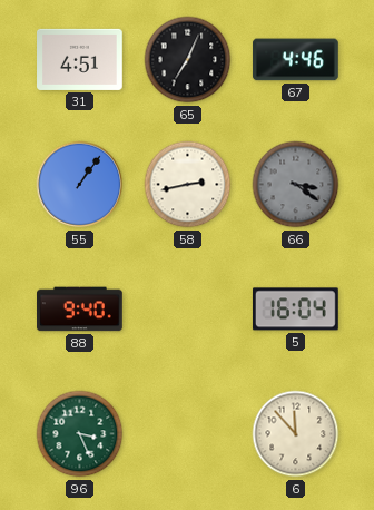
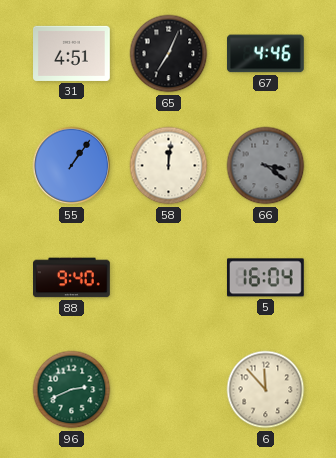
58: 2:43 -> 12:01 (169, 166)
96: 3:26 -> 2:41 (72, 390)
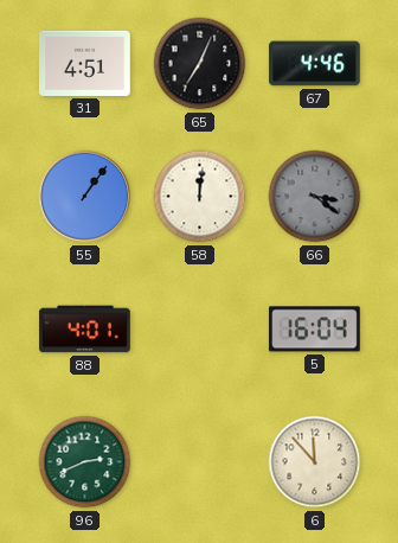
88: 9:40 -> 4:01 (85, 330)
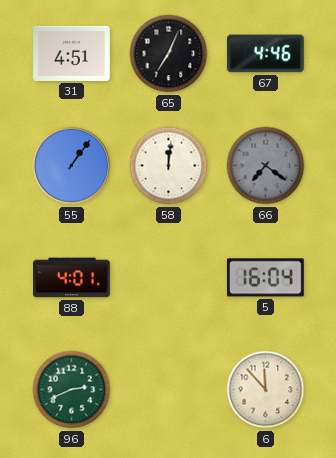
66: 3:21 -> 7:21 (266, 166)
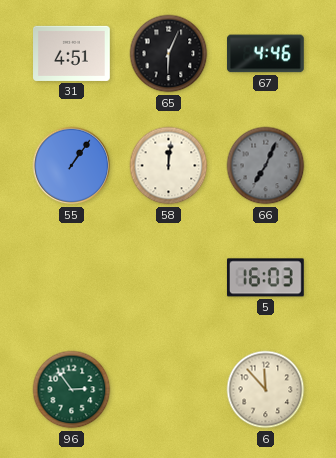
65: 7:04 -> 6:04 (169, 54)
66: 7:21 -> 7:04 (266, 166)
88: 4:01 -> none (72, 278)
5: 16:04 -> 16:03 (265, 278)
96: 2:41 -> 2:54 (72, 390)
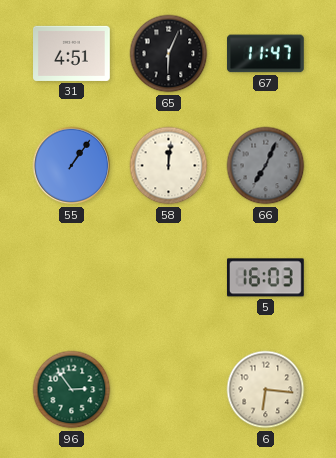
67: 4:46 -> 11:47 (265, 54)
6: 11:53 -> 6:16 (266, 390)
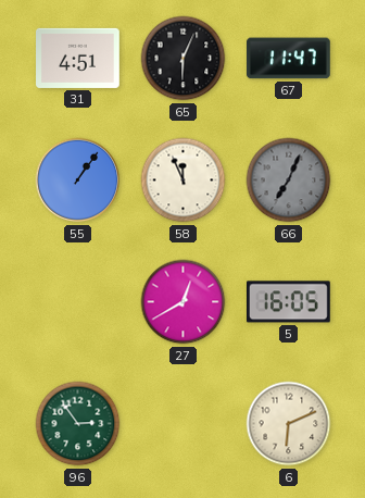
58: 12:01 -> 11:56 (184, 180)
27: none -> 12:40 (184, 302)
5: 16:03 -> 16:05 (288, 302)
6: 6:16 -> 6:11 (289, 424)
